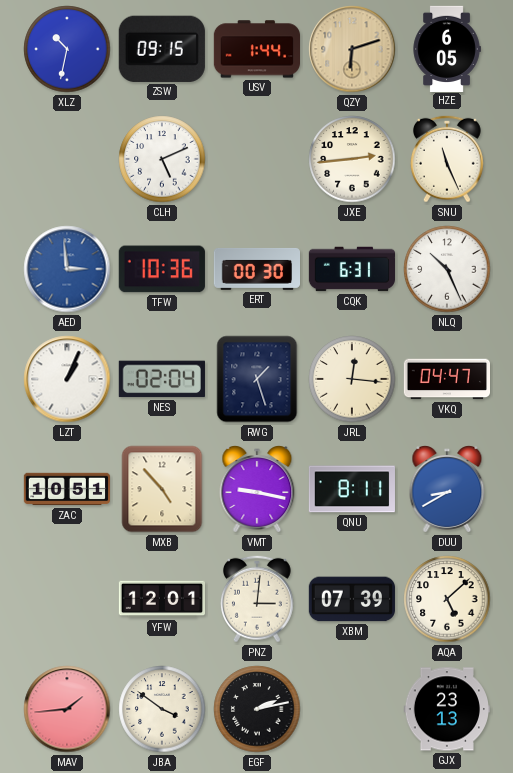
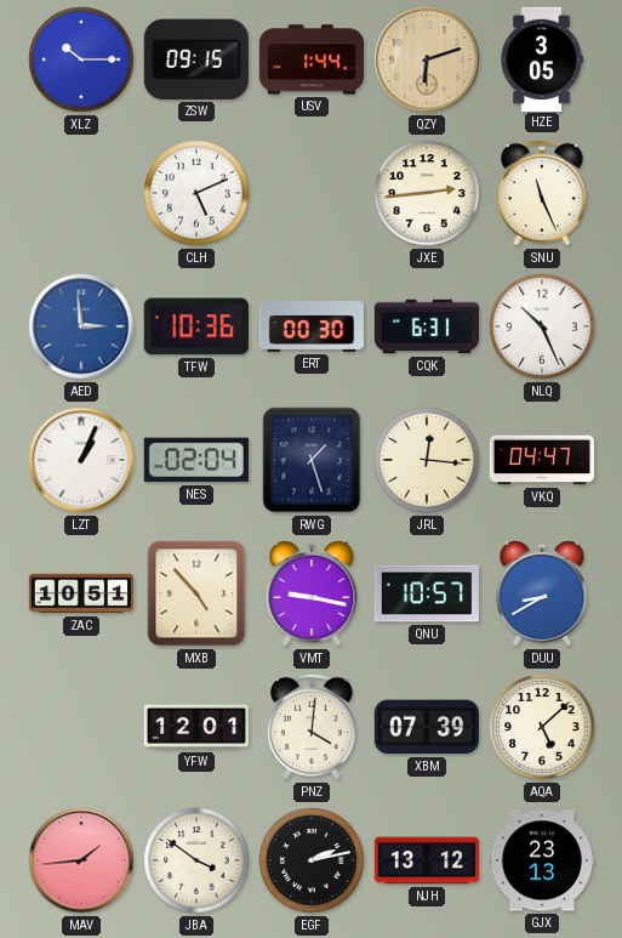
XLZ: 10:32 -> 10:15 (81, 59)
HZE: 6:05 -> 3:05 (542, 58)
QNU: 8:11 -> 10:57 (426, 593)
PNZ: 3:01 -> 4:01 (312, 727)
NJH: none -> 13:12 (426, 860)
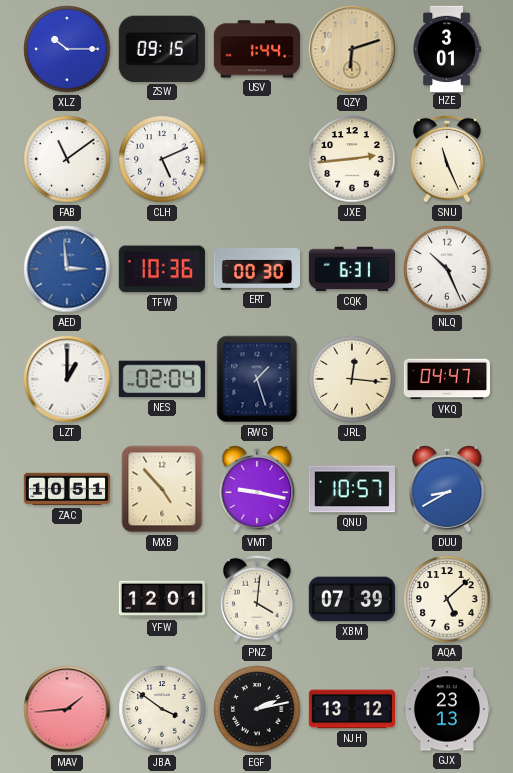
HZE: 3:05 -> 3:01 (447, 48)
FAB: none -> 11:09 (67, 159)
LZT: 1:04 -> 1:00 (67, 379)
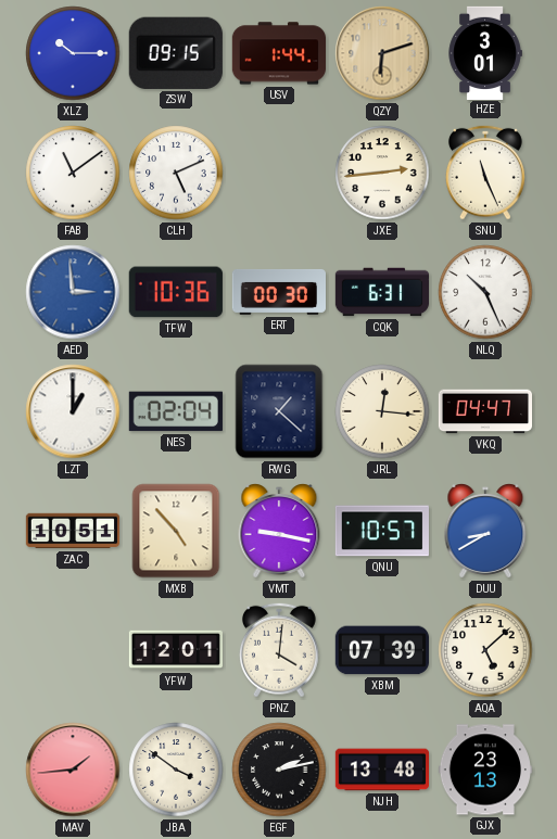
RWG: 1:27 -> 1:22 (279, 411)
NJH: 13:12 -> 13:48 (381, 770)
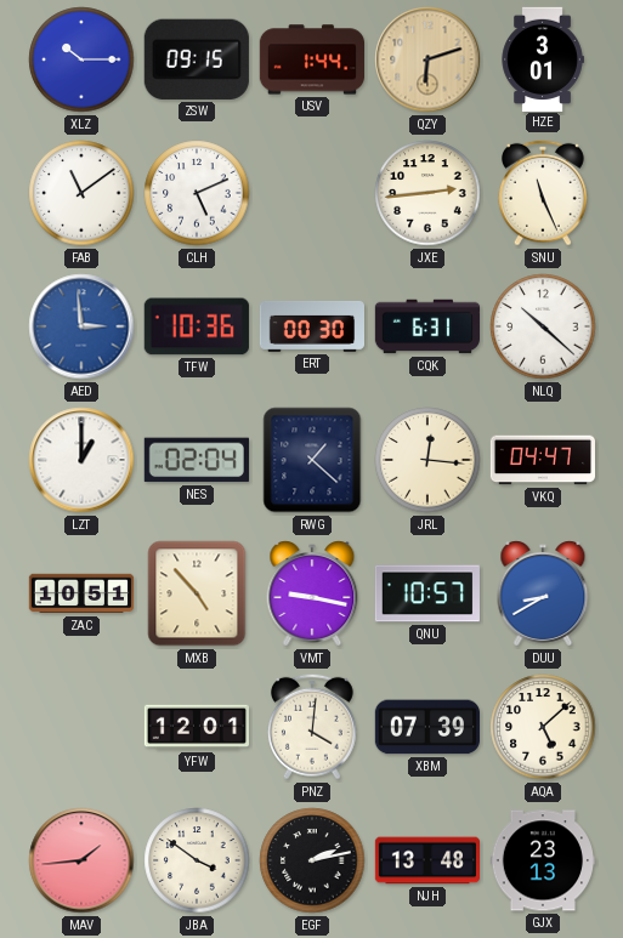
NLQ: 10:26 -> 10:22 (543, 326)
